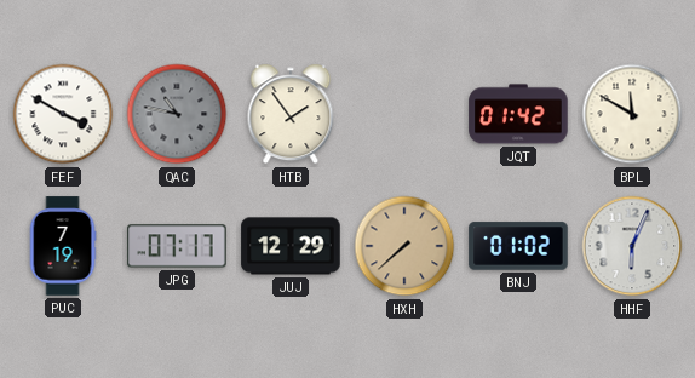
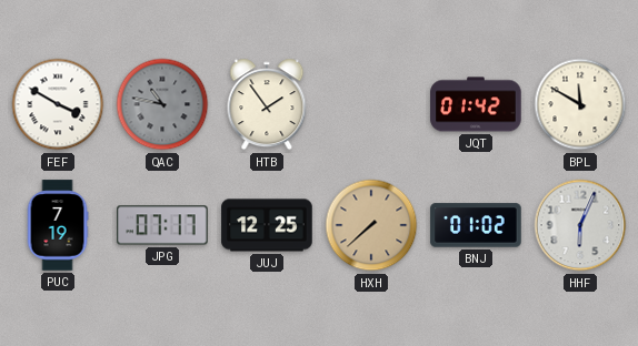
JUJ: 12:29 -> 12:25 (267, 225)
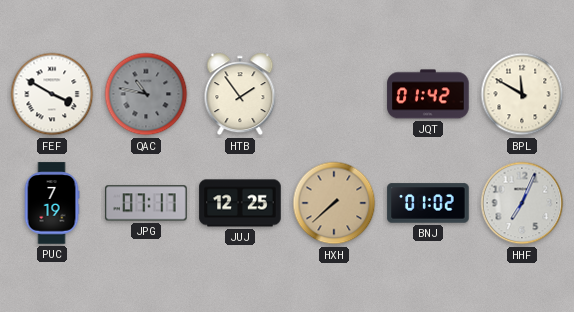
HHF: 6:04 -> 7:04 (522, 203)
